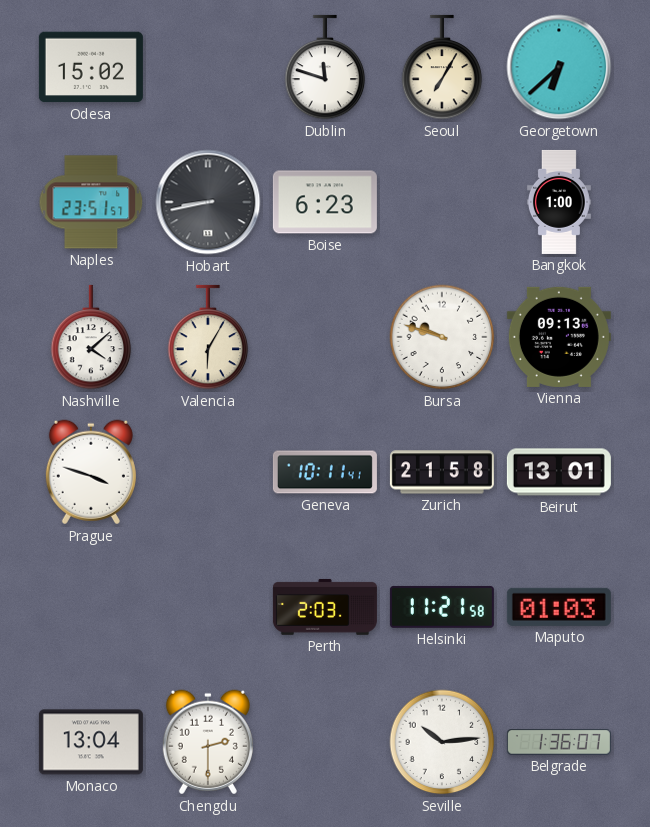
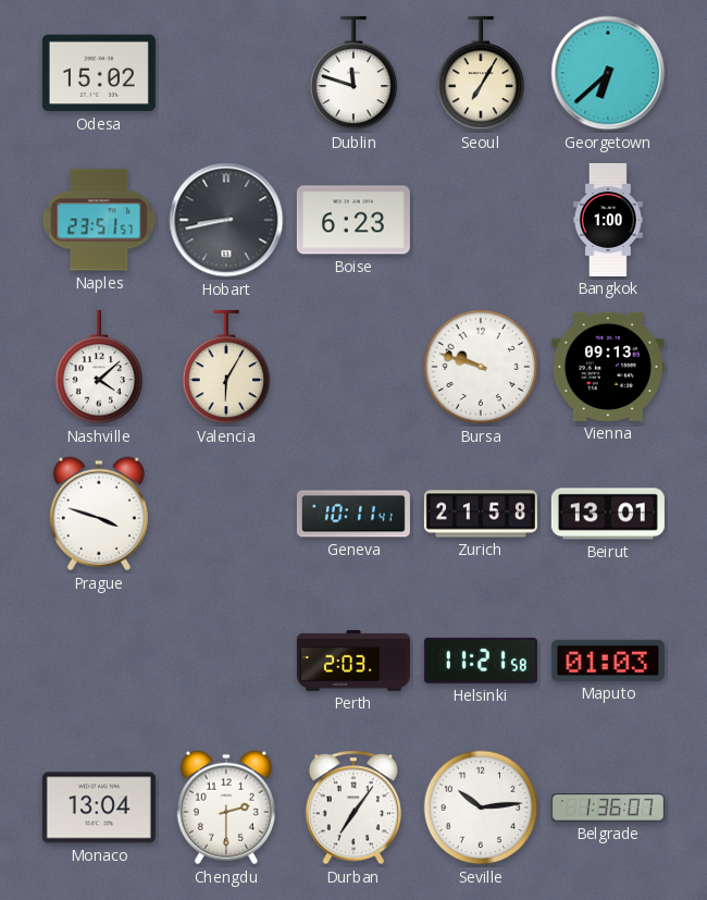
Durban: none -> 7:06 (353, 807)
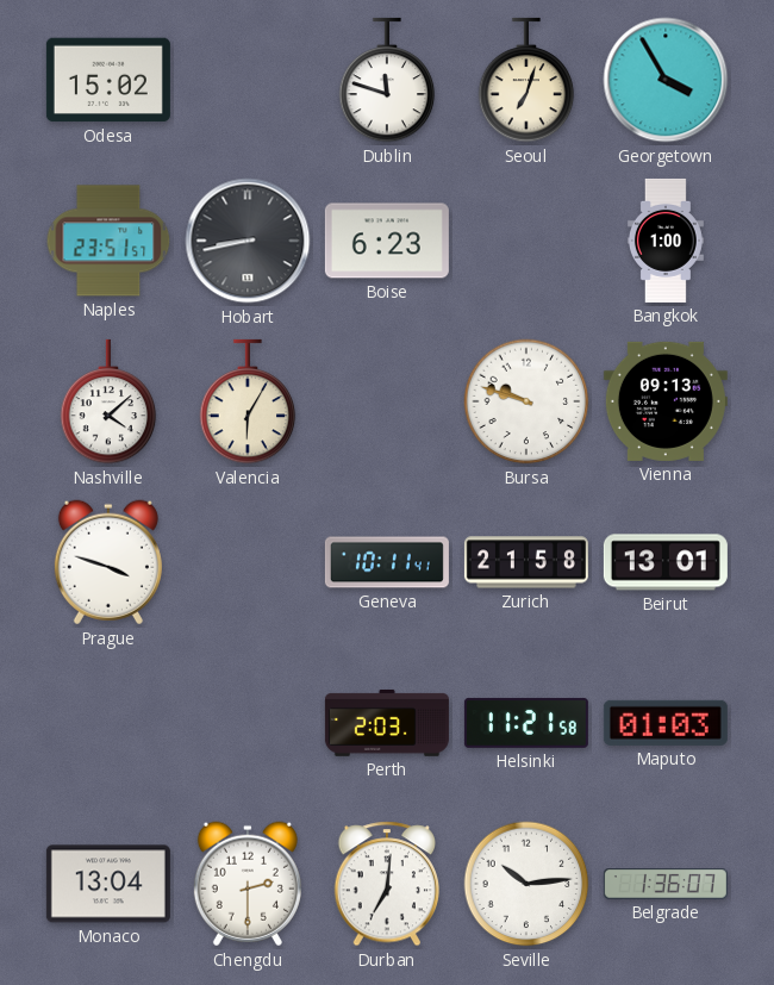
Seoul: 7:05 -> 7:03 (526, 80)
Georgetown: 6:38 -> 3:55 (666, 80)
Durban: 7:06 -> 7:01 (387, 884)
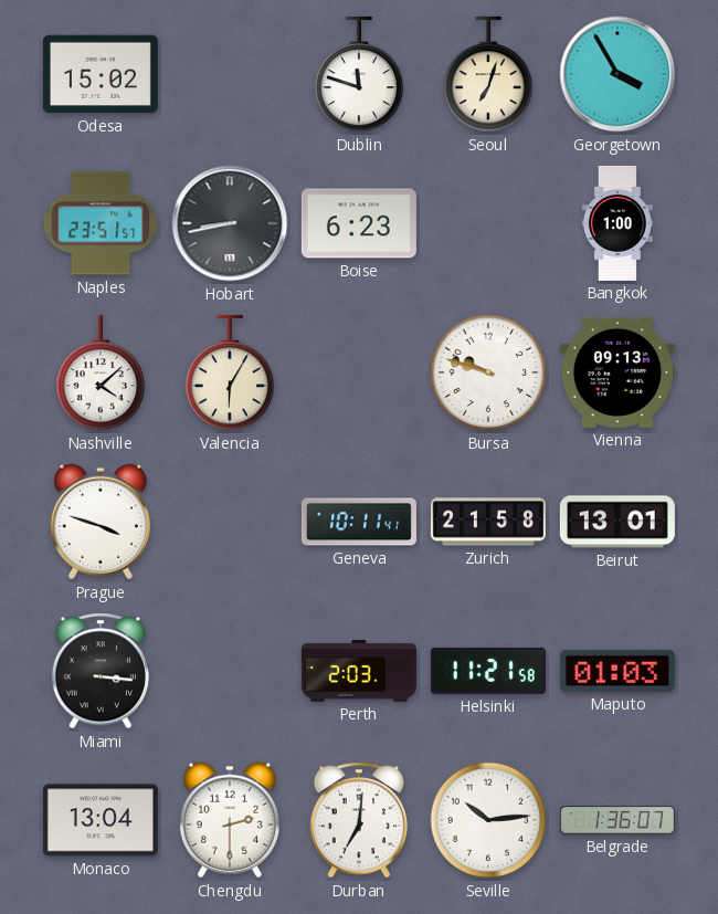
Miami: none -> 3:16 (101, 671)
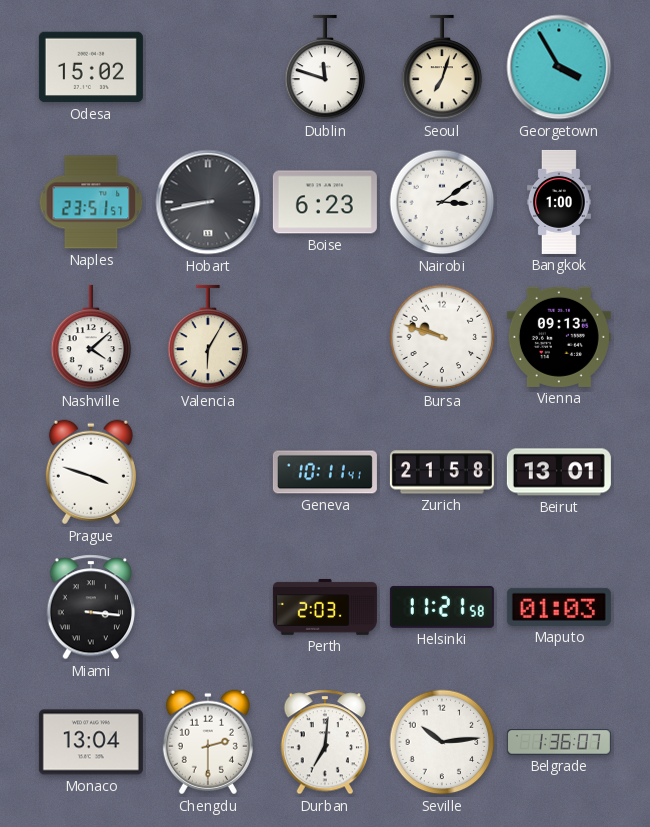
Nairobi: none -> 3:09 (442, 202)
